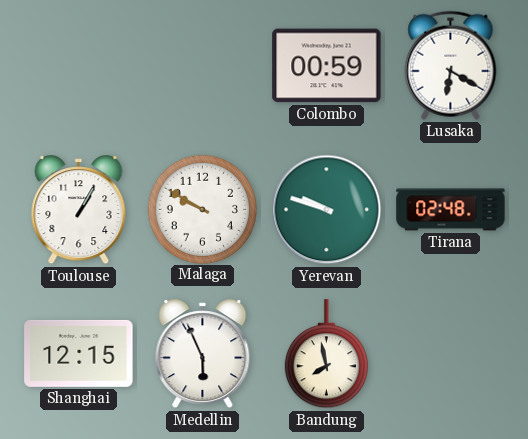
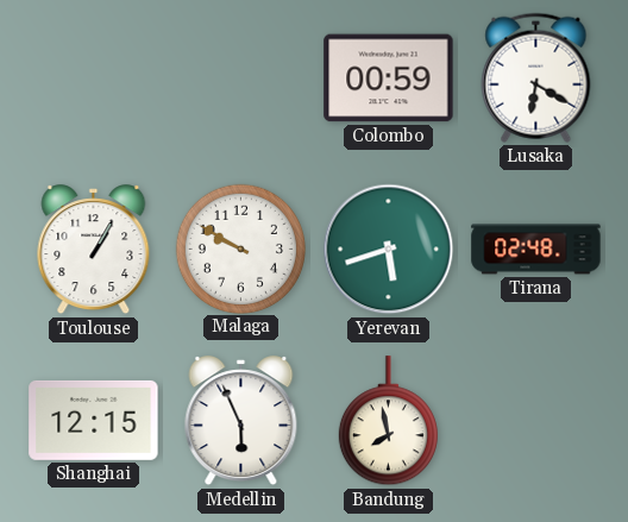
Yerevan: 9:48 -> 5:42 (389, 250)
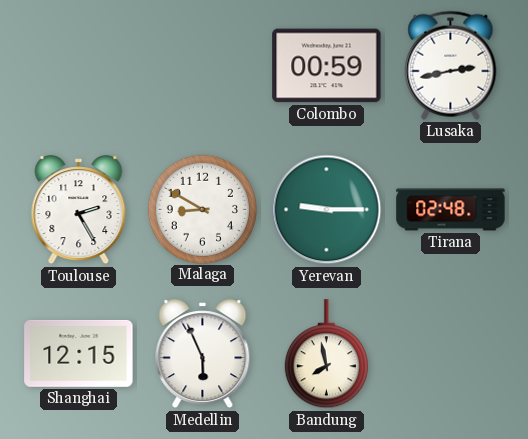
Lusaka: 6:20 -> 2:43 (451, 65)
Toulouse: 1:05 -> 2:25 (79, 210)
Malaga: 9:50 -> 8:50 (202, 209)
Yerevan: 5:42 -> 9:15 (327, 210)
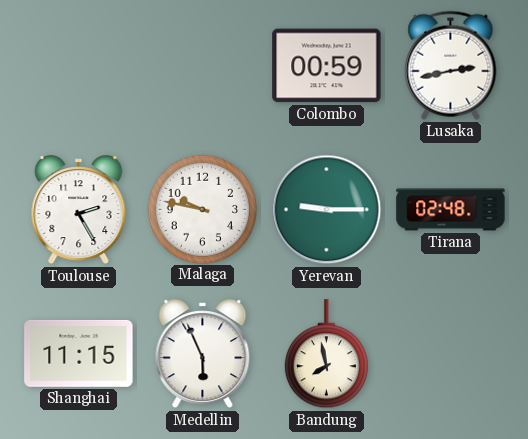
Malaga: 8:50 -> 9:47 (202, 209)
Shanghai: 12:15 -> 11:15 (79, 353)
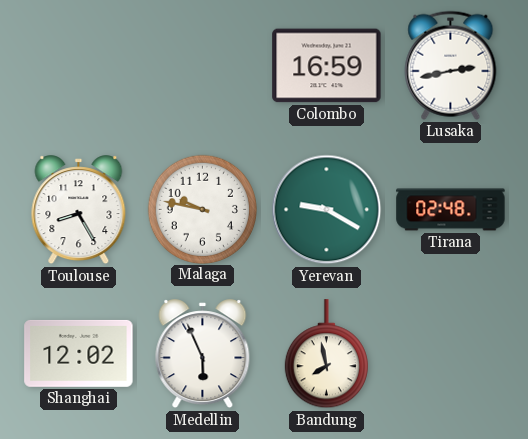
Colombo: 00:59 -> 16:59 (327, 66)
Toulouse: 2:25 -> 8:25 (79, 210)
Yerevan: 9:15 -> 9:20 (327, 210)
Shanghai: 11:15 -> 12:02 (79, 353)
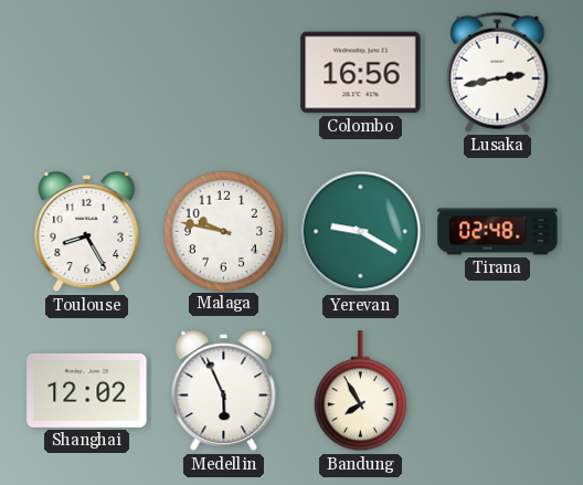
Colombo: 16:59 -> 16:56 (361, 73)
Bandung: 7:58 -> 7:55 (360, 391)
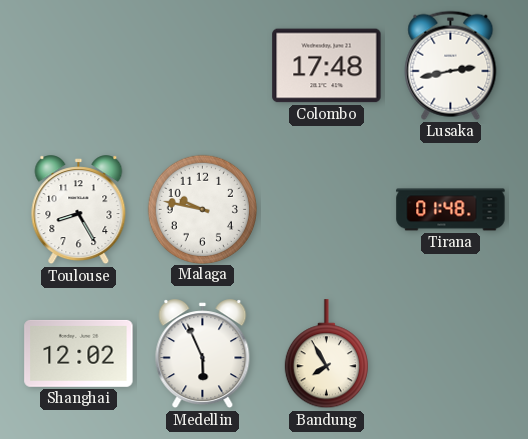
Colombo: 16:56 -> 17:48 (327, 66)
Yerevan: 9:20 -> none (361, 232)
Tirana: 02:48 -> 01:48 (451, 210)
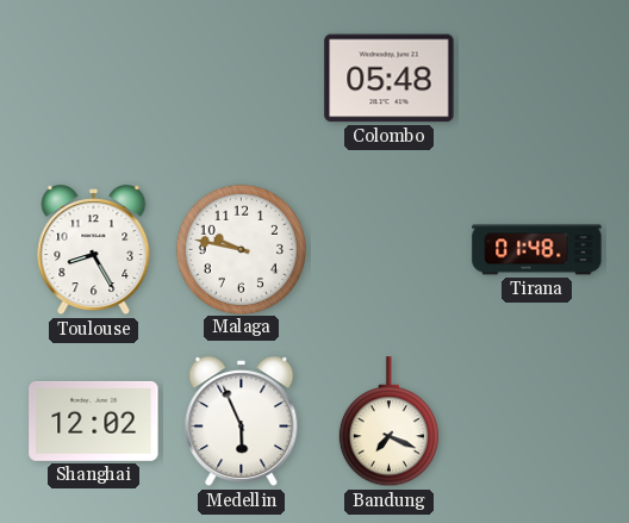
Colombo: 17:48 -> 05:48 (390, 79)
Lusaka: 2:43 -> none (451, 65)
Bandung: 7:55 -> 7:19 (388, 422)
